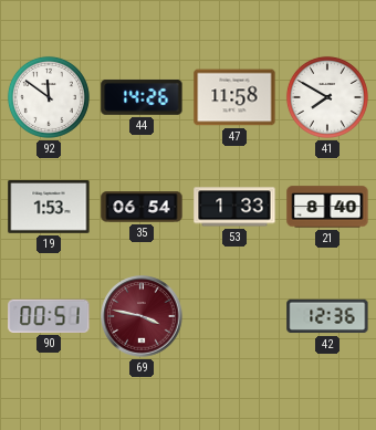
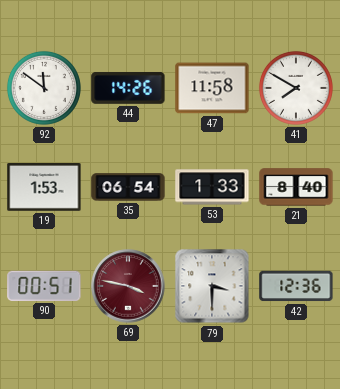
79: none -> 3:30 (212, 286)
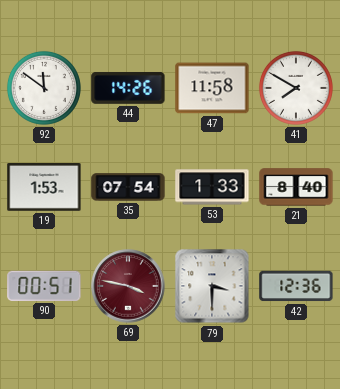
35: 06:54 -> 07:54 (128, 187)
